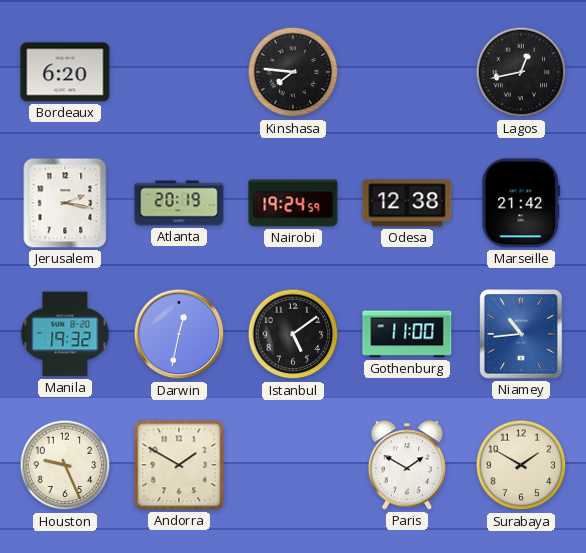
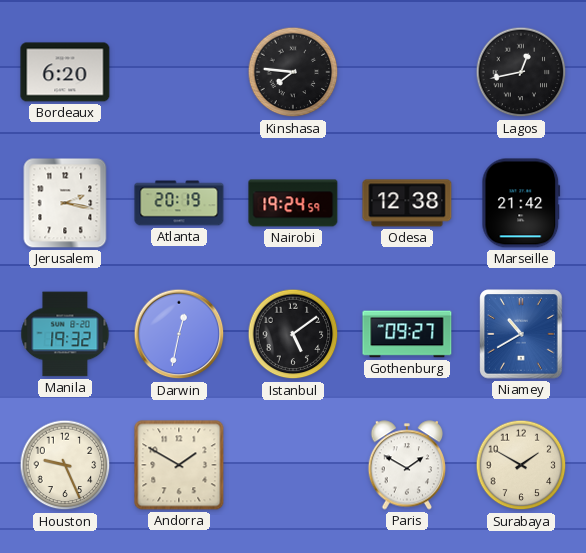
Gothenburg: 11:00 -> 09:27 (407, 334)
Niamey: 10:44 -> 10:40 (521, 334)
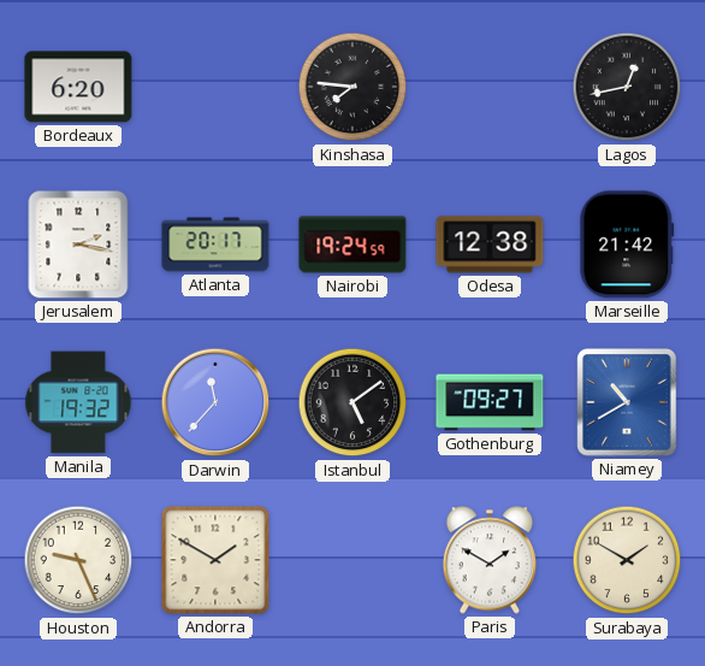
Atlanta: 20:19 -> 20:17 (215, 244)
Darwin: 12:32 -> 11:37 (215, 402)
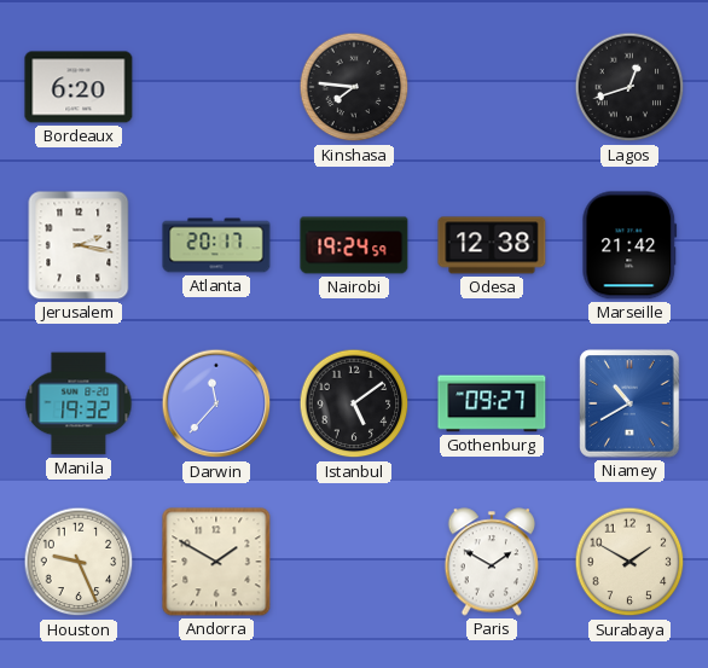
Lagos: 12:43 -> 12:42 (629, 87)
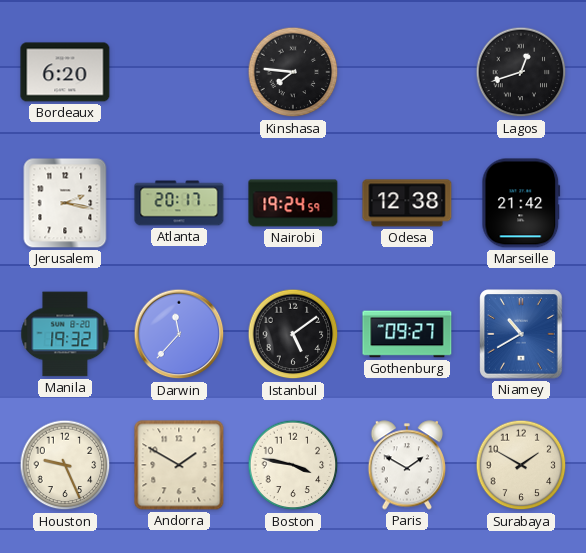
Boston: none -> 3:47 (293, 465)
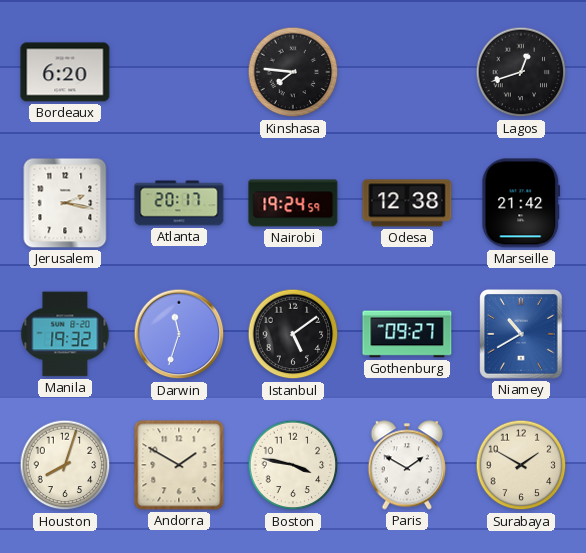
Darwin: 11:37 -> 11:33 (179, 334)
Houston: 9:26 -> 8:03 (65, 465)
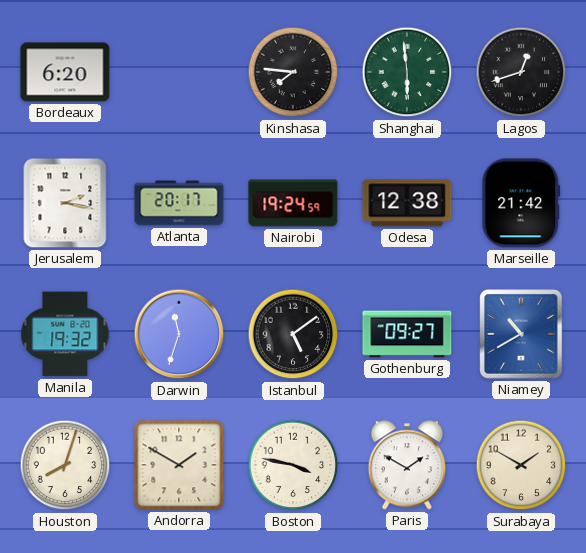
Shanghai: none -> 5:59 (407, 72)
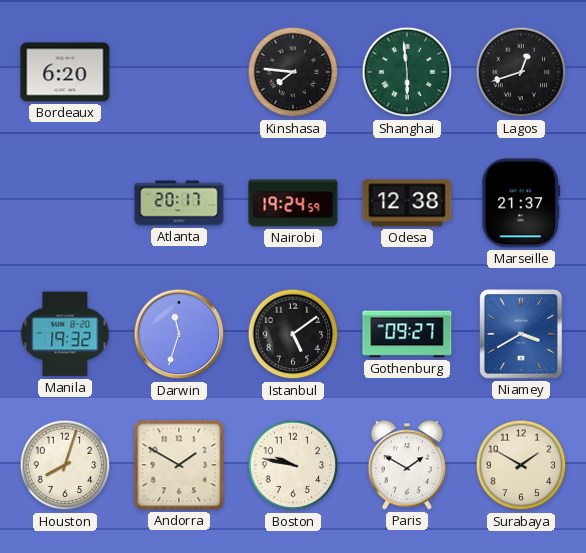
Jerusalem: 2:17 -> none (65, 203)
Marseille: 21:42 -> 21:37 (521, 203)
Niamey: 10:40 -> 3:40 (521, 334)
Boston: 3:47 -> 9:47 (293, 465)
